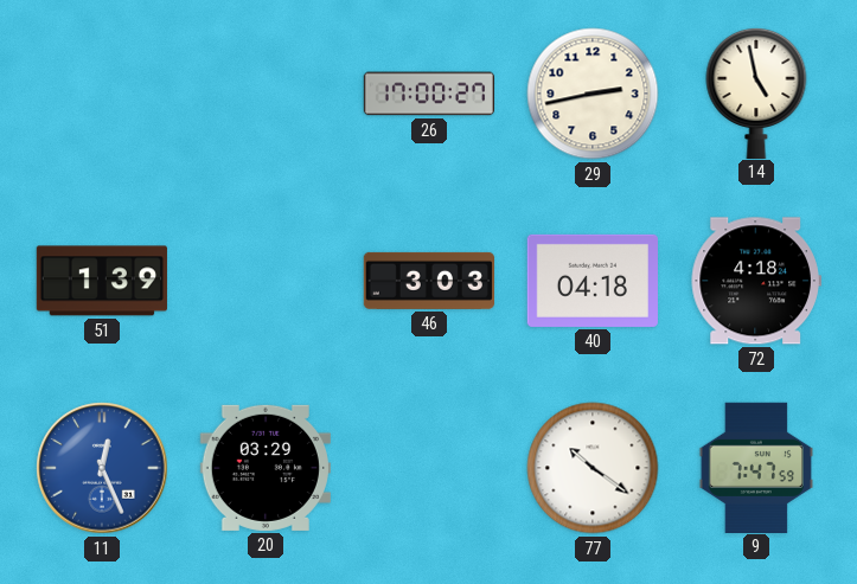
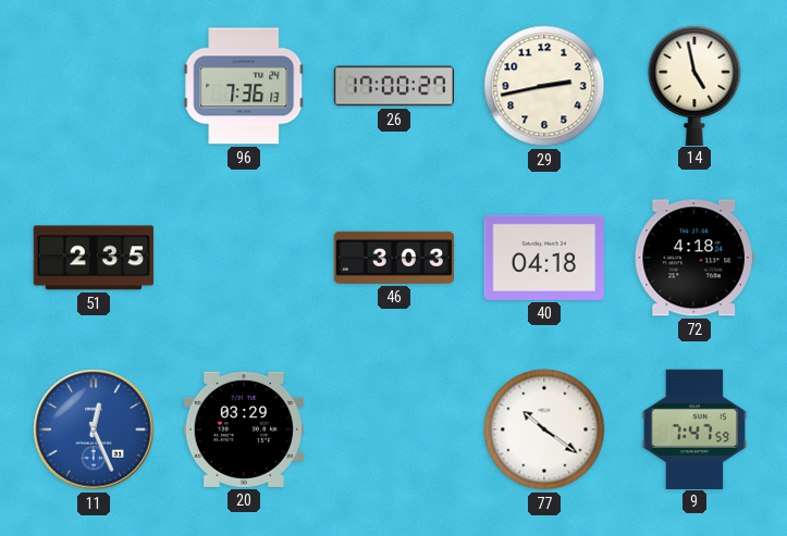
96: none -> 7:36 (244, 86)
51: 1:39 -> 2:35 (94, 258)
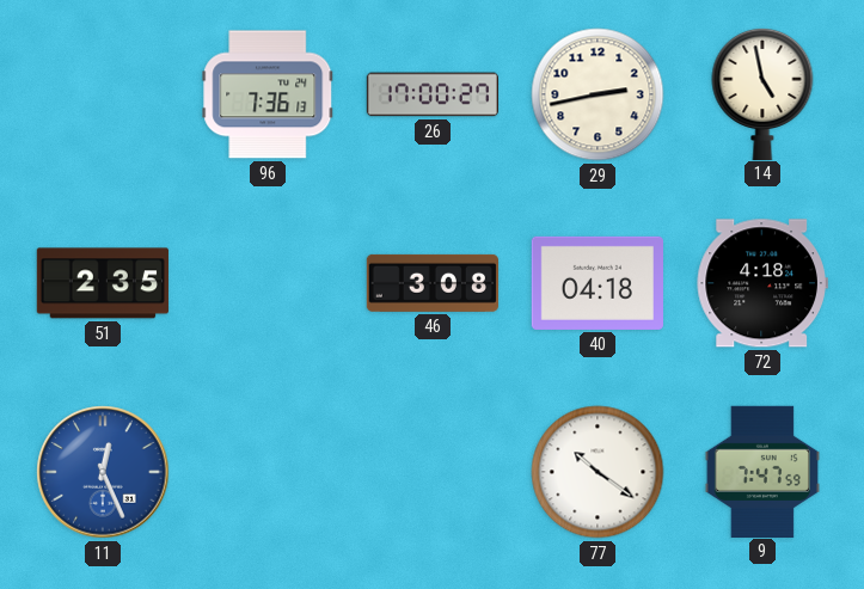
46: 3:03 -> 3:08 (431, 283)
20: 03:29 -> none (244, 429)
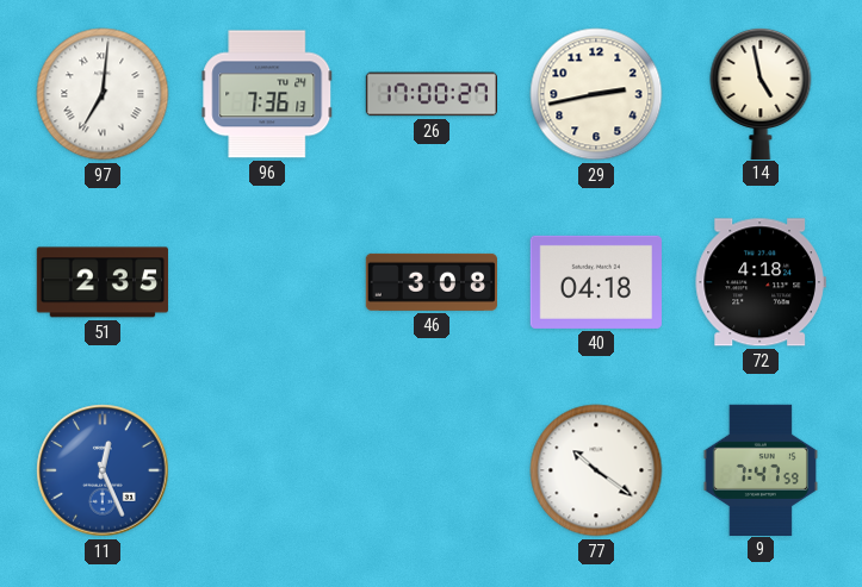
97: none -> 7:01 (103, 94)
